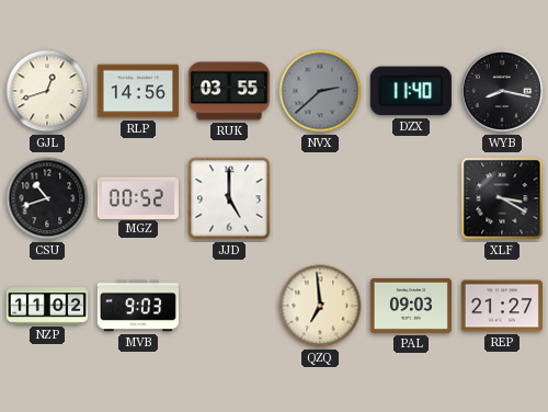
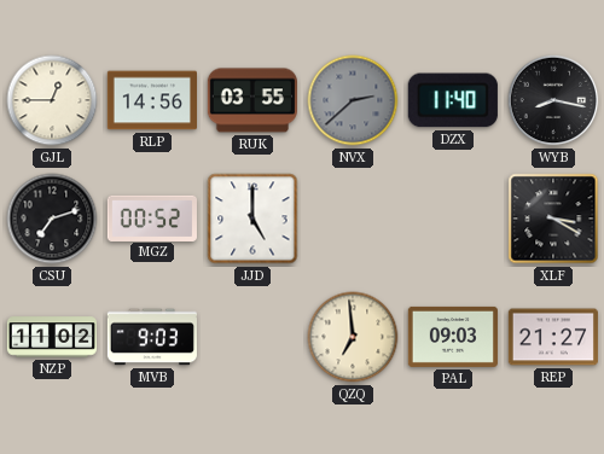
GJL: 12:42 -> 12:45 (52, 100)
CSU: 10:42 -> 7:12 (52, 219)
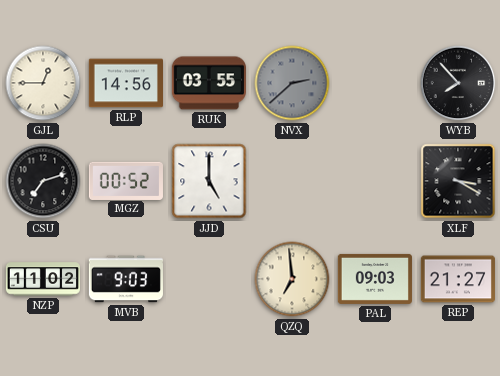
DZX: 11:40 -> none (453, 100)
WYB: 8:17 -> 7:53 (458, 83)
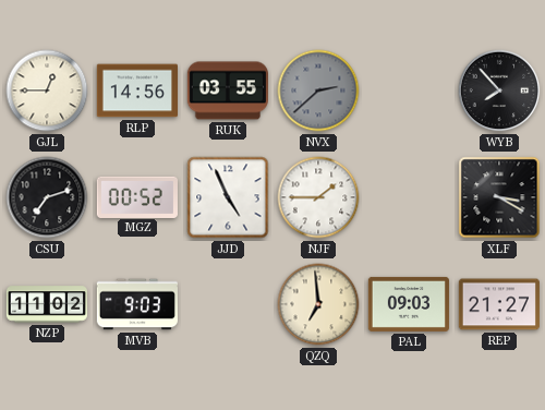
JJD: 5:00 -> 4:56 (228, 197)
NJF: none -> 1:45 (318, 197)
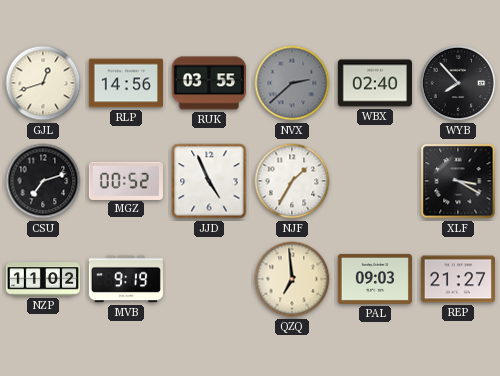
GJL: 12:45 -> 12:42 (43, 83)
WBX: none -> 02:40 (374, 83)
NJF: 1:45 -> 1:35 (292, 181)
MVB: 9:03 -> 9:19 (125, 279)
